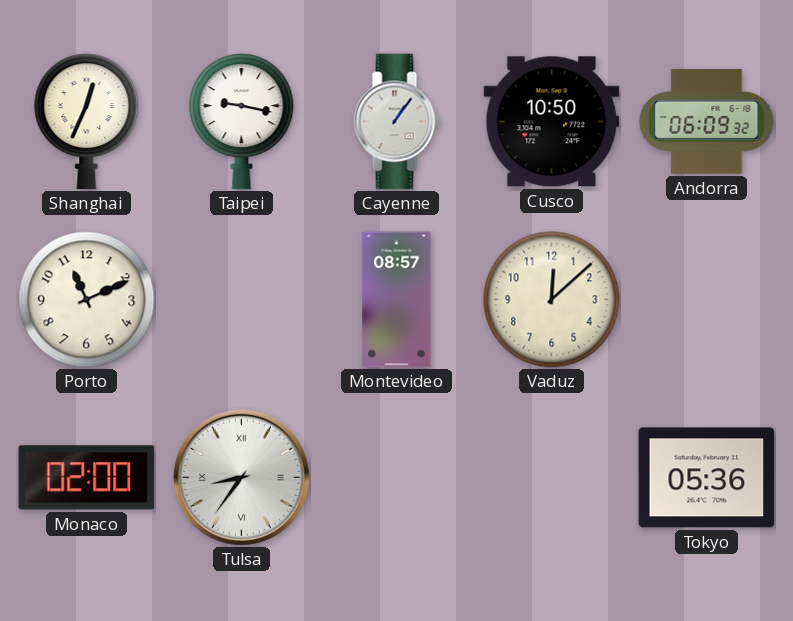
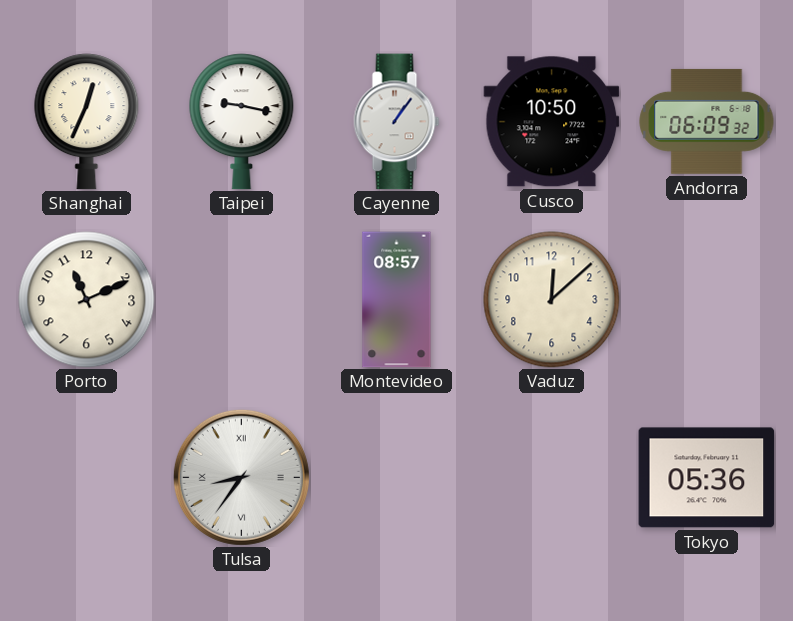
Monaco: 02:00 -> none (87, 478)
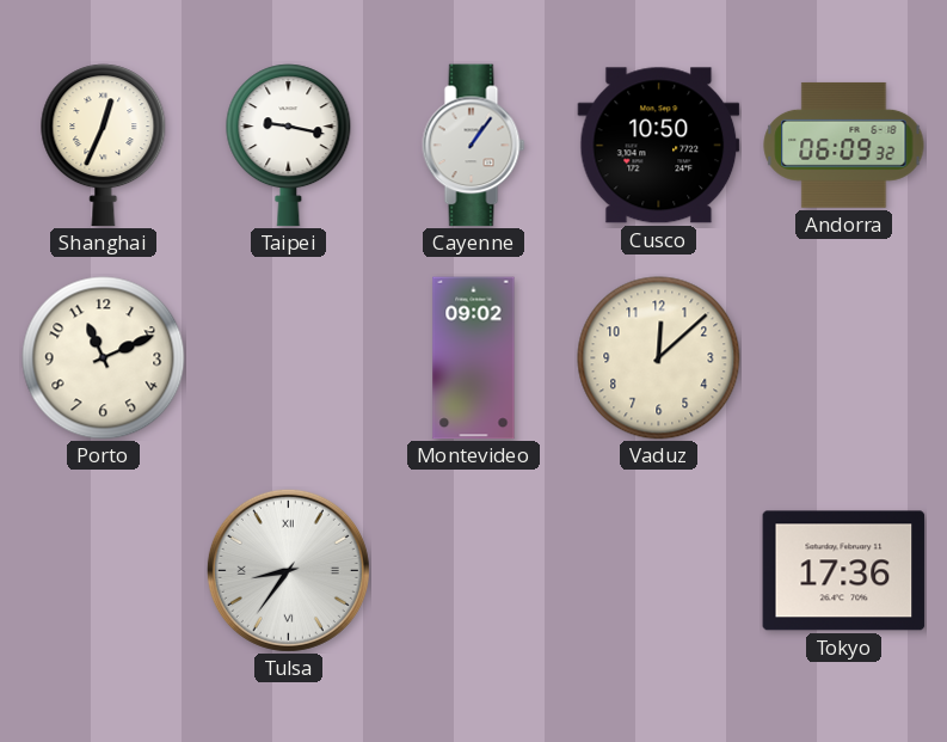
Montevideo: 08:57 -> 09:02 (474, 358)
Tokyo: 05:36 -> 17:36 (844, 571)
